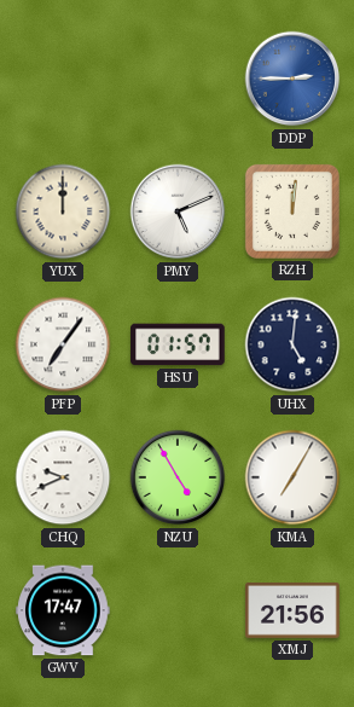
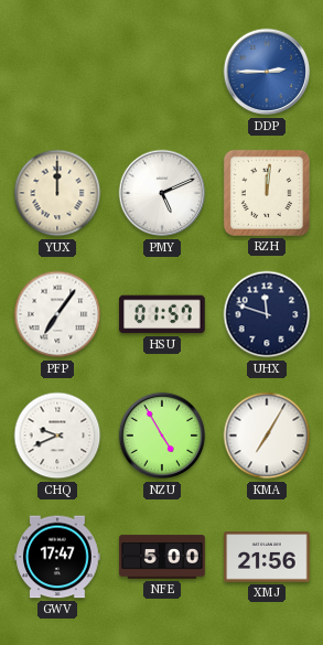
UHX: 5:01 -> 11:48 (267, 314)
NFE: none -> 5:00 (162, 557)
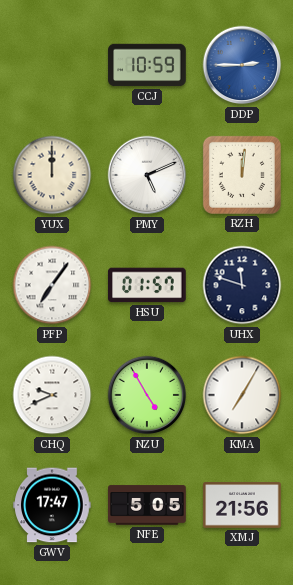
CCJ: none -> 10:59 (147, 65)
NFE: 5:00 -> 5:05 (147, 505)
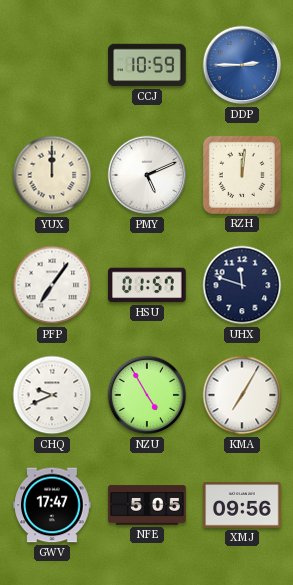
XMJ: 21:56 -> 09:56 (242, 505)
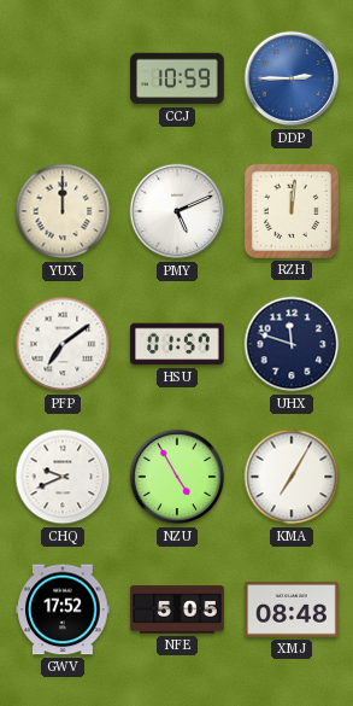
PFP: 7:06 -> 7:09 (63, 344)
GWV: 17:47 -> 17:52 (63, 609)
XMJ: 09:56 -> 08:48 (292, 609)
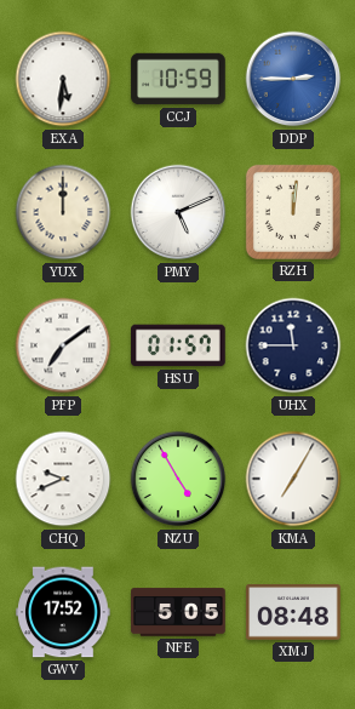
EXA: none -> 5:31 (63, 79)
UHX: 11:48 -> 11:45 (293, 345)
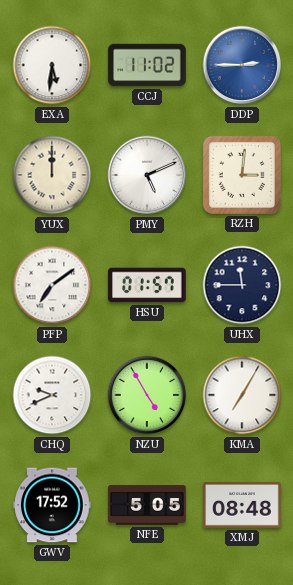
CCJ: 10:59 -> 11:02 (147, 65)
RZH: 12:01 -> 3:01 (242, 175)
